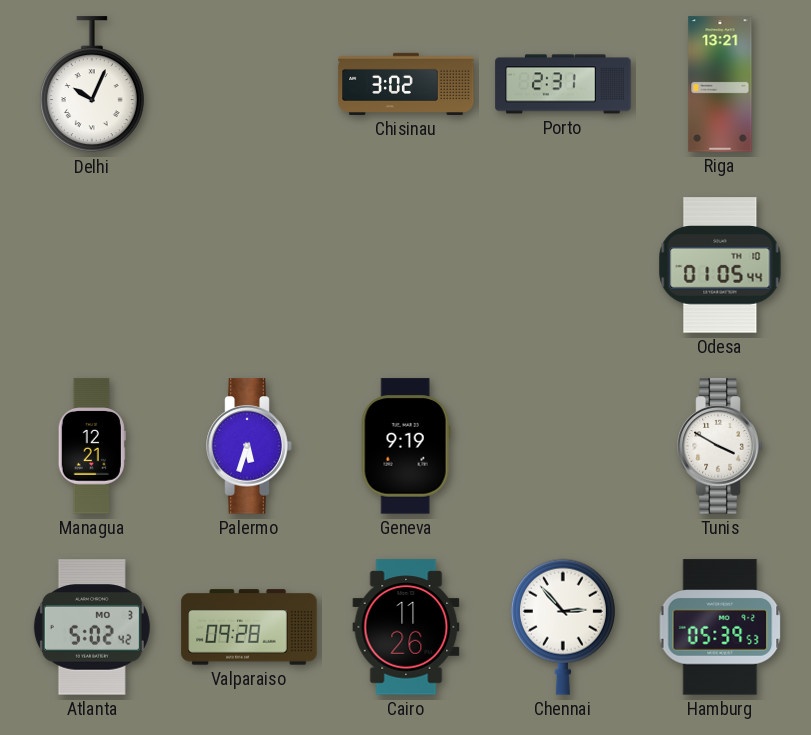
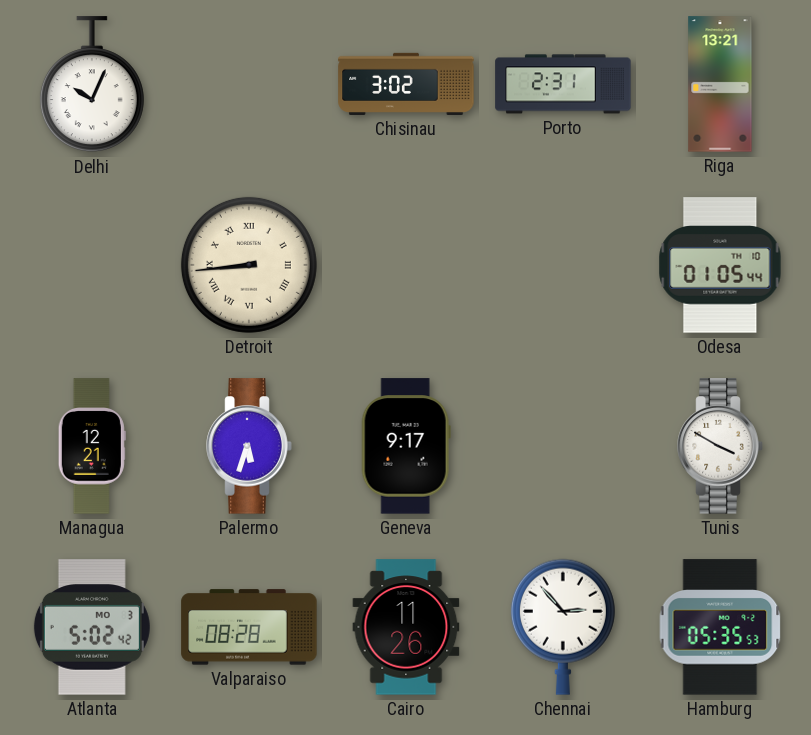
Detroit: none -> 8:44 (249, 265)
Geneva: 9:19 -> 9:17 (406, 446)
Valparaiso: 09:28 -> 08:28 (249, 627)
Hamburg: 05:39 -> 05:35 (720, 627)
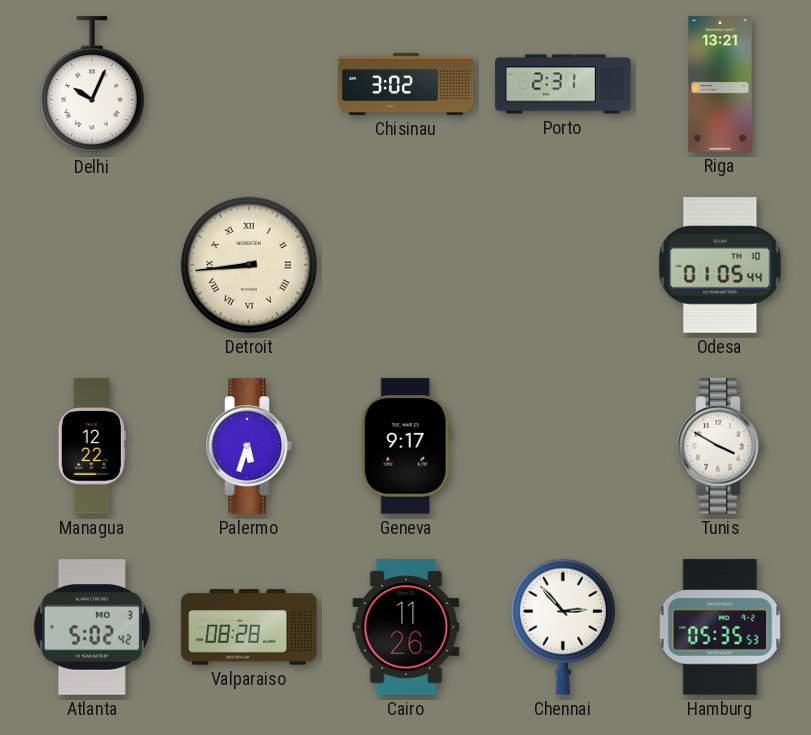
Managua: 12:21 -> 12:22 (92, 446)
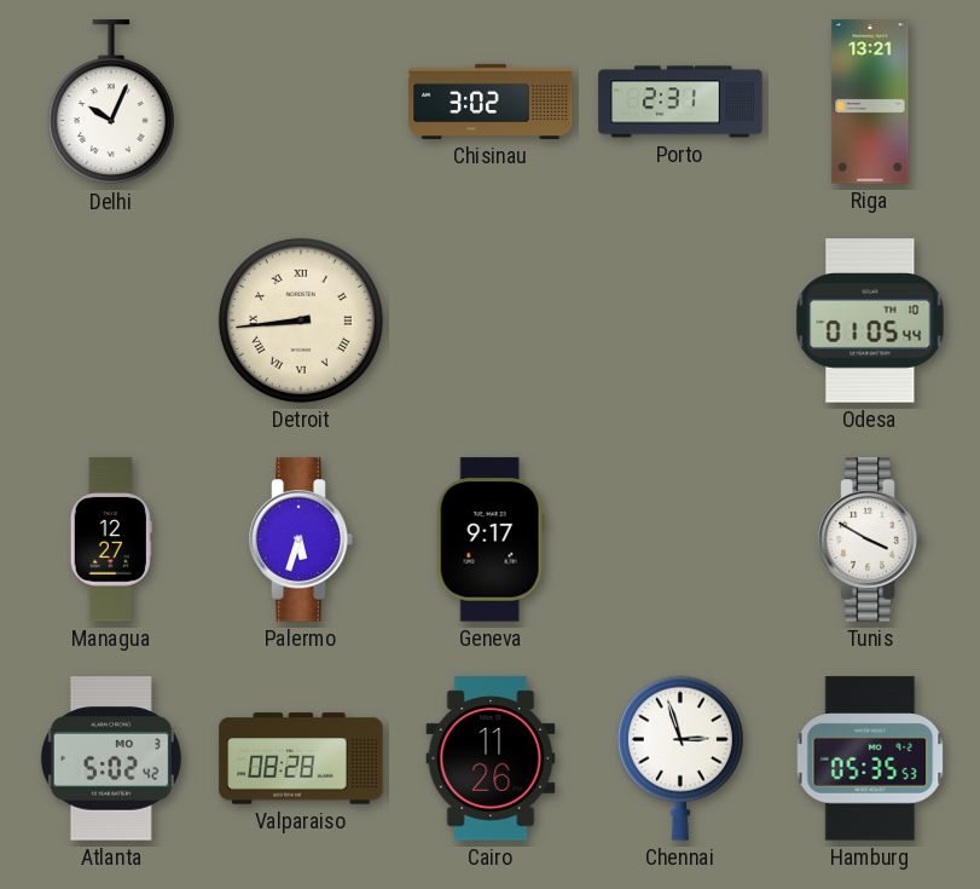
Managua: 12:22 -> 12:27 (111, 539)
Chennai: 2:53 -> 2:57 (680, 758)
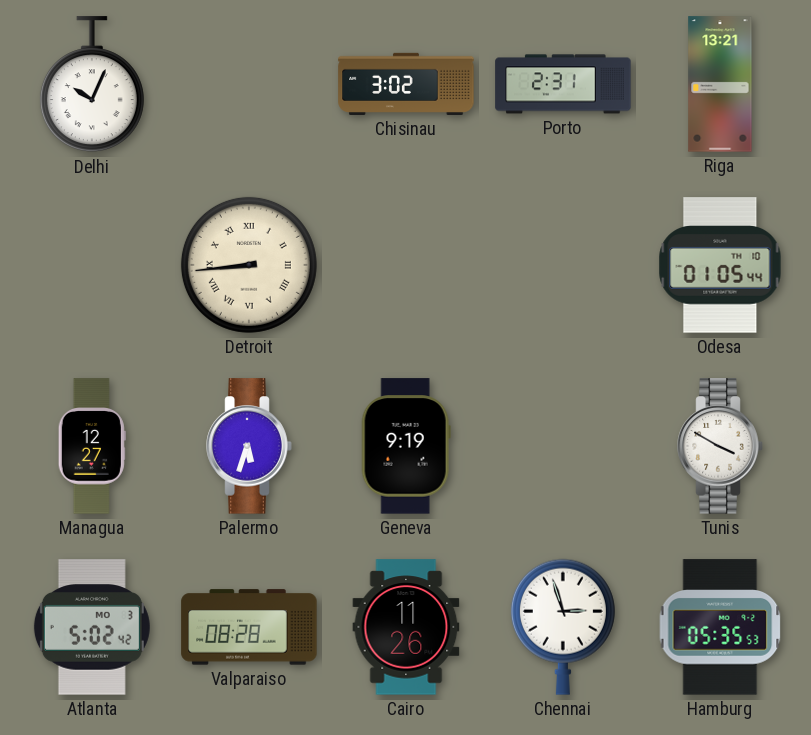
Geneva: 9:17 -> 9:19 (406, 446)
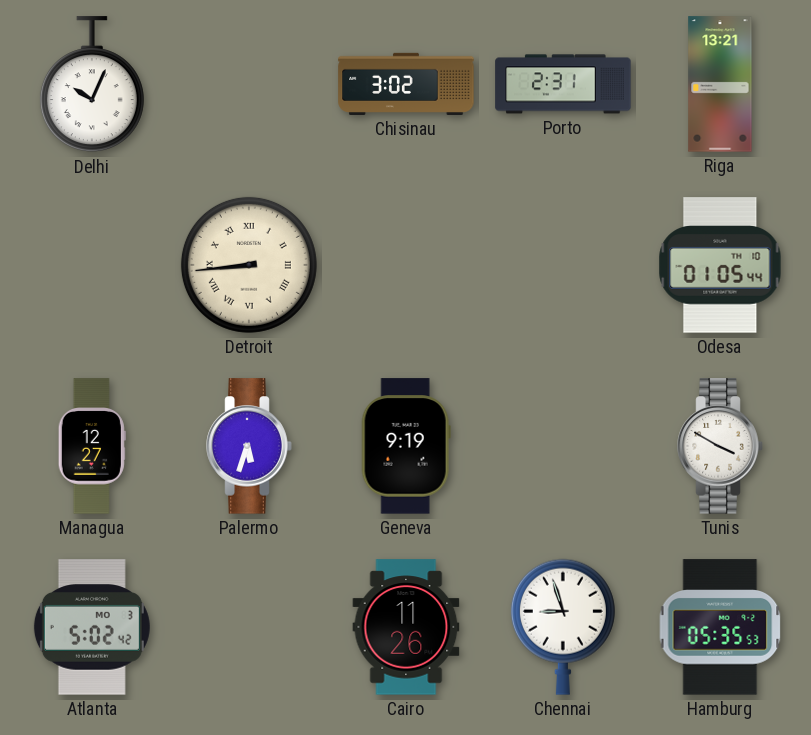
Valparaiso: 08:28 -> none (249, 627)
Chennai: 2:57 -> 8:57 (563, 627)
